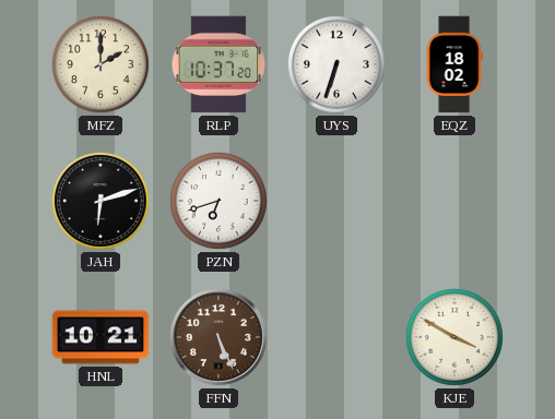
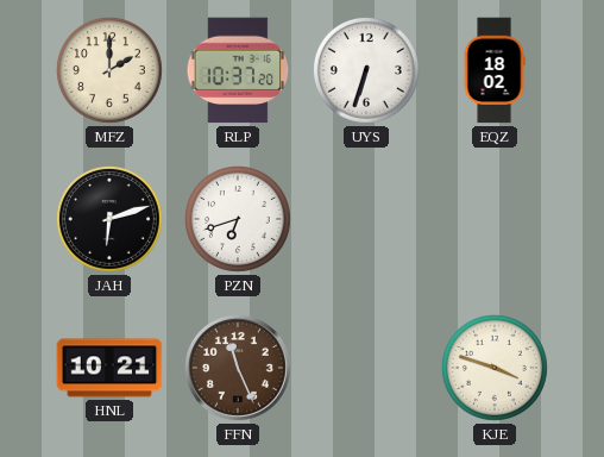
FFN: 5:26 -> 11:26 (238, 368)
KJE: 3:50 -> 3:48 (495, 368)
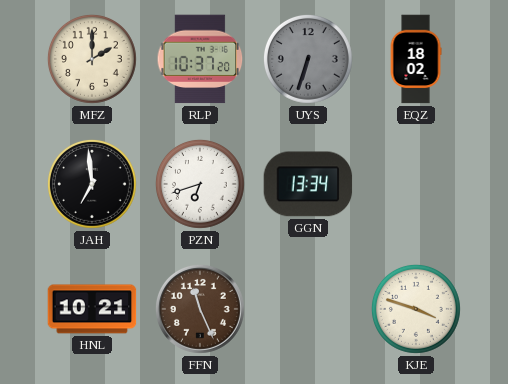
UYS dial: white -> grey (308, 59)
JAH: 6:12 -> 6:59 (92, 184)
GGN: none -> 13:34 (308, 184)
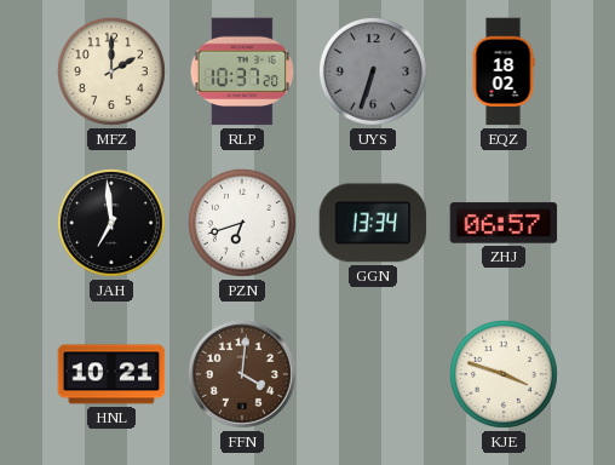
ZHJ: none -> 06:57 (504, 223)
FFN: 11:26 -> 4:01 (242, 374)
